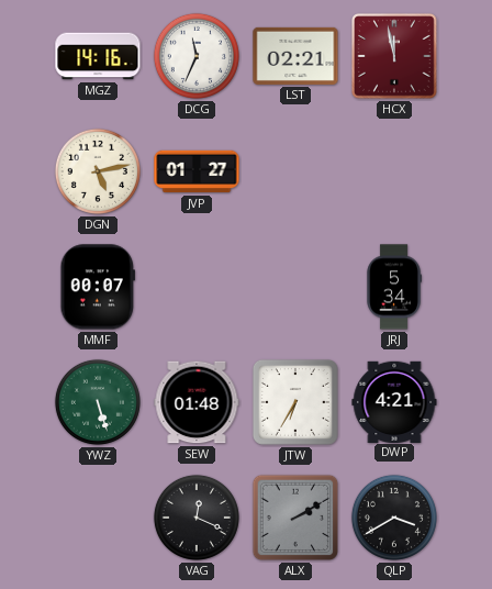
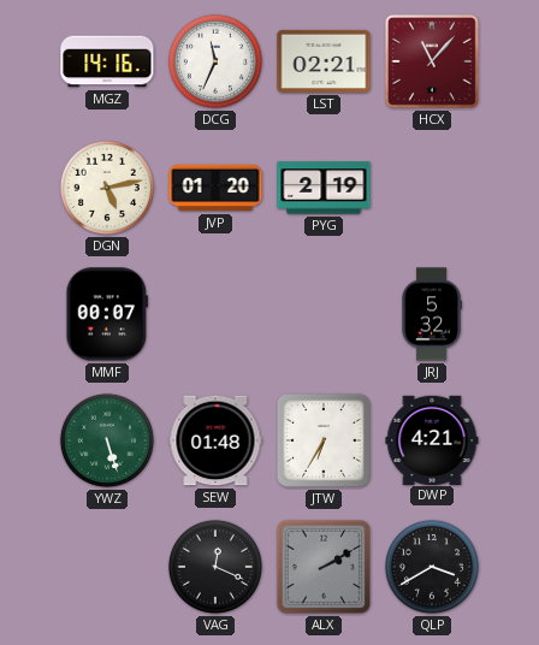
HCX: 11:58 -> 11:07 (433, 63)
JVP: 01:27 -> 01:20 (215, 188)
PYG: none -> 2:19 (324, 188)
JRJ: 5:34 -> 5:32 (432, 314)
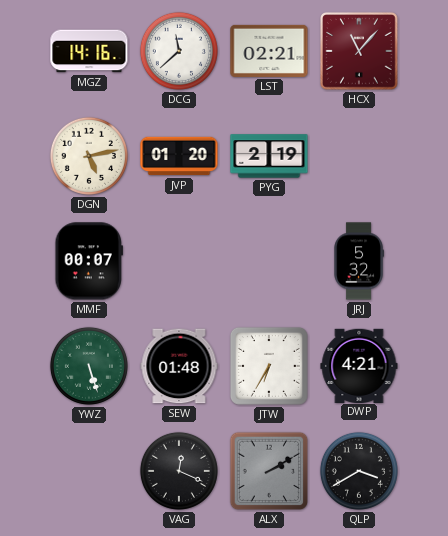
DCG: 11:34 -> 11:38 (179, 51)
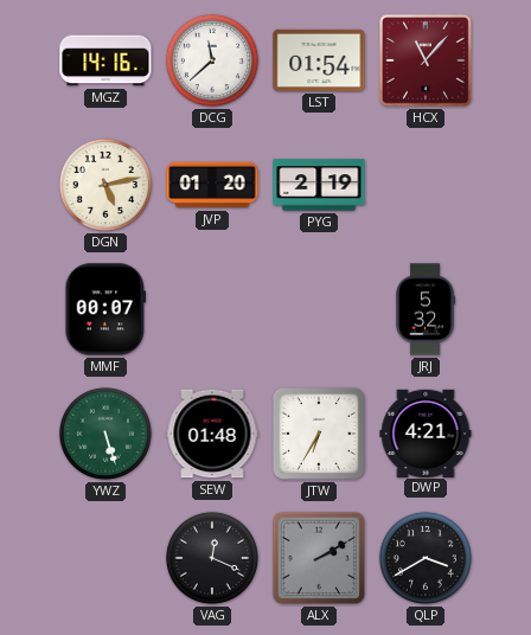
LST: 02:21 -> 01:54 (319, 60)
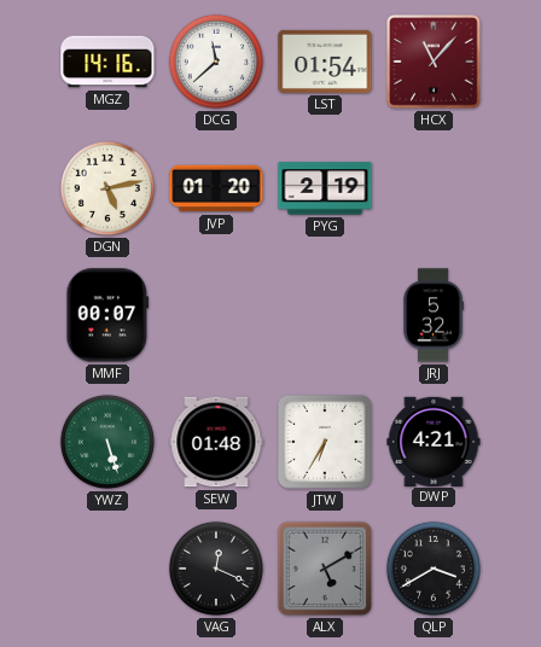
ALX: 2:10 -> 5:10 (325, 569)
